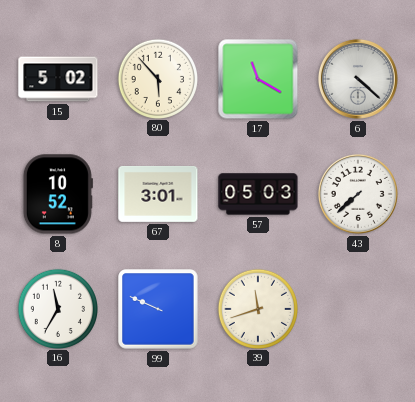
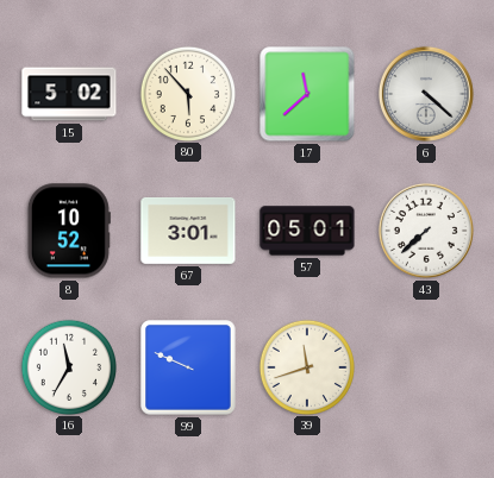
17: 11:20 -> 11:38 (307, 94)
57: 05:03 -> 05:01 (307, 231)
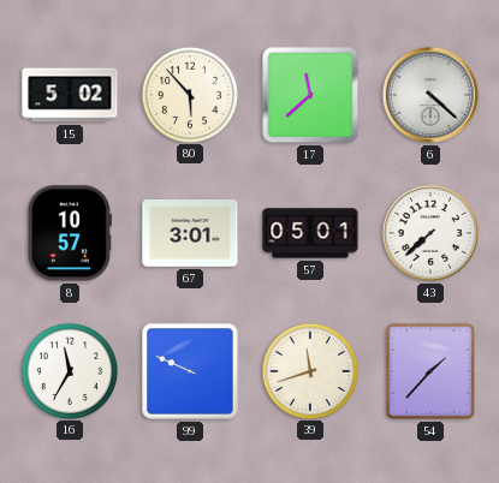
8: 10:52 -> 10:57 (70, 233)
54: none -> 1:37 (430, 371)
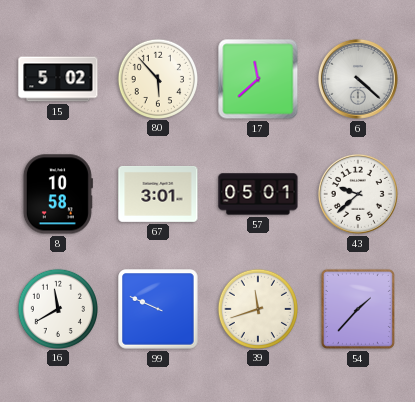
8: 10:57 -> 10:58 (58, 194)
43: 7:38 -> 9:38 (358, 194)
16: 11:35 -> 11:40 (57, 308)
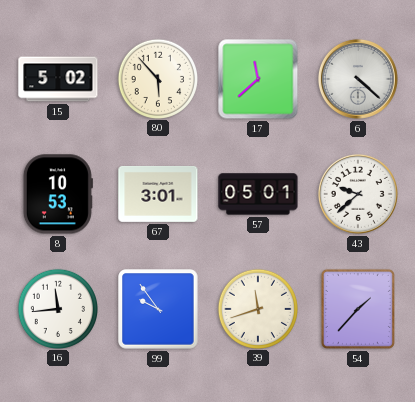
8: 10:58 -> 10:53 (58, 194)
16: 11:40 -> 11:44 (57, 308)
99: 9:49 -> 9:54 (158, 309)
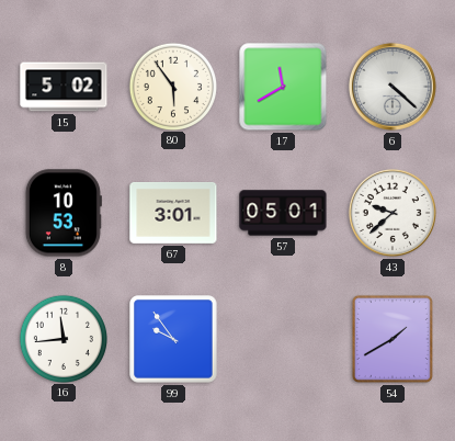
80: 5:53 -> 5:54 (172, 86)
17: 11:38 -> 11:40 (283, 87)
39: 11:42 -> none (257, 308)
54: 1:37 -> 1:40 (393, 339)
